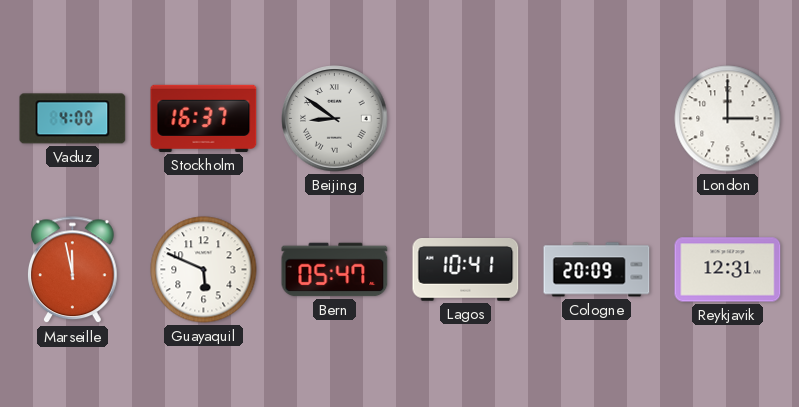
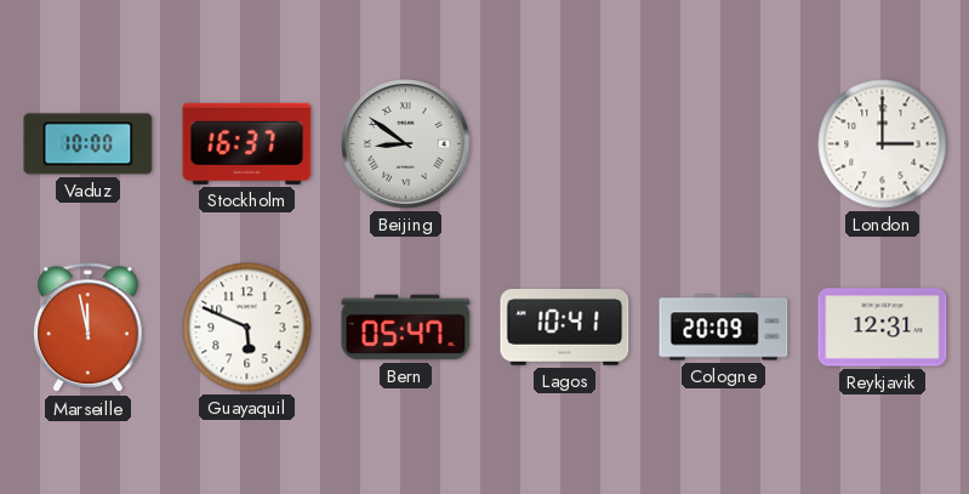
Vaduz: 4:00 -> 10:00 (89, 144)
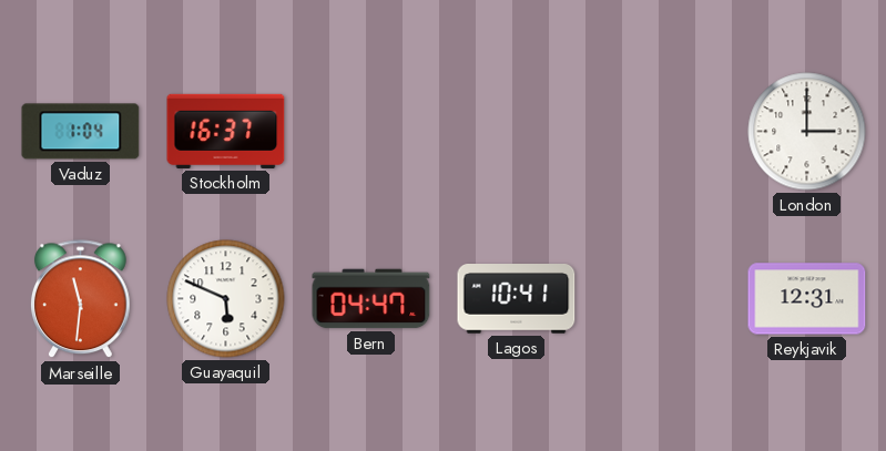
Vaduz: 10:00 -> 1:04 (81, 132)
Beijing: 8:51 -> none (406, 144)
Marseille: 11:58 -> 11:31 (81, 299)
Bern: 05:47 -> 04:47 (371, 299)
Cologne: 20:09 -> none (724, 328)
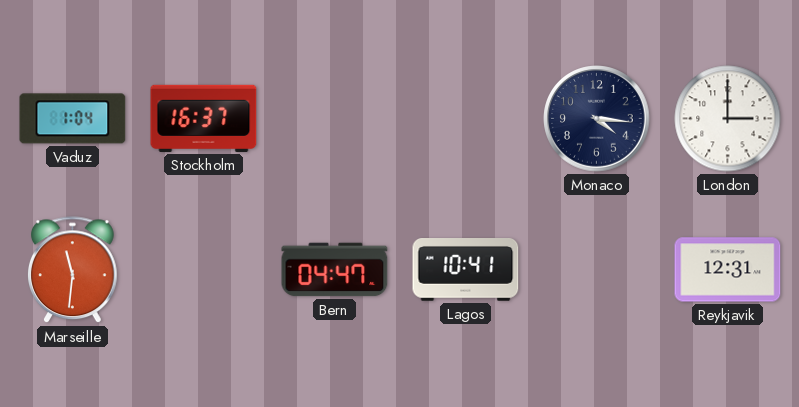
Monaco: none -> 4:16 (597, 119)
Guayaquil: 5:49 -> none (226, 299)
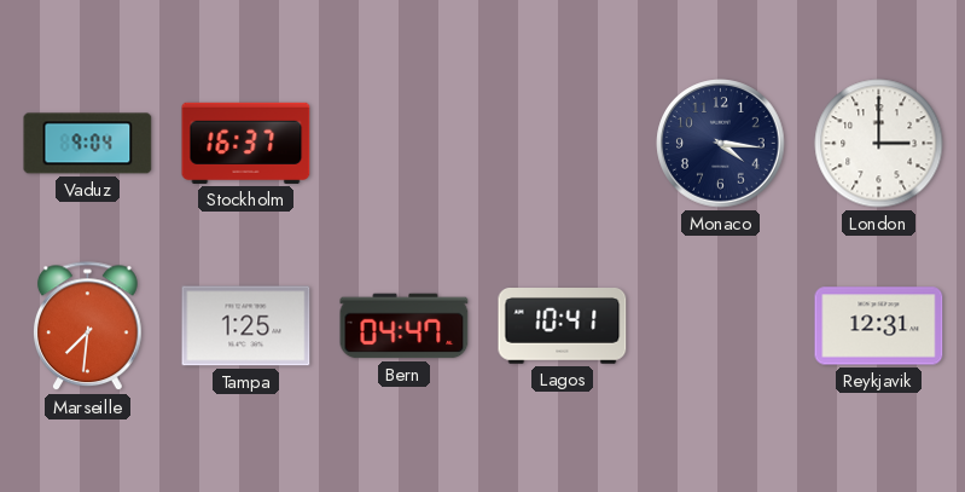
Vaduz: 1:04 -> 9:04 (88, 144)
Marseille: 11:31 -> 7:31 (88, 326)
Tampa: none -> 1:25 (246, 326)
